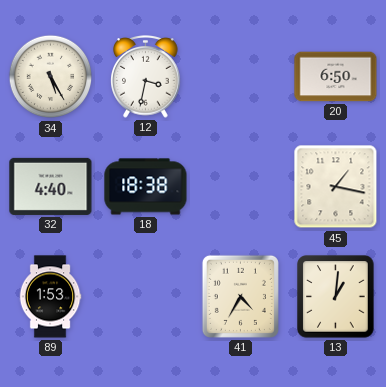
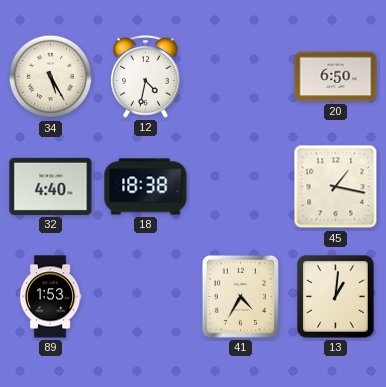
12: 3:32 -> 4:32 (146, 77)
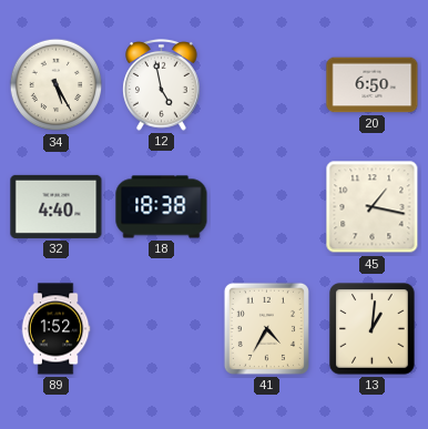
12: 4:32 -> 4:58 (162, 85)
89: 1:53 -> 1:52 (55, 329)
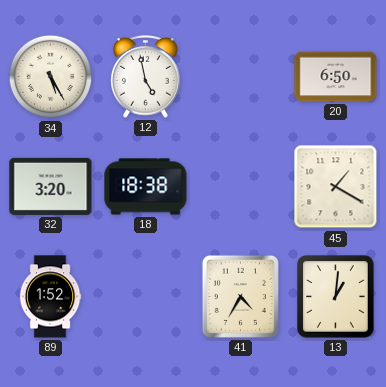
32: 4:40 -> 3:20 (51, 186)
45: 1:17 -> 1:20 (336, 187)
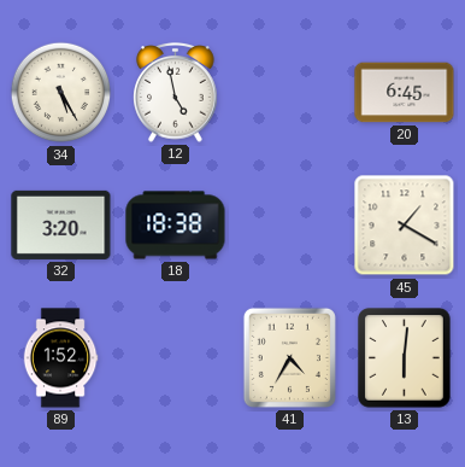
20: 6:50 -> 6:45 (405, 93)
13: 1:01 -> 6:01 (405, 358)
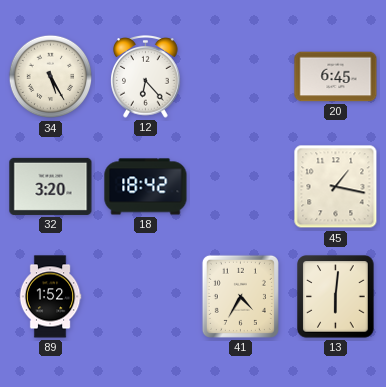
12: 4:58 -> 6:23 (146, 77)
18: 18:38 -> 18:42 (146, 187)
45: 1:20 -> 1:17 (336, 187)
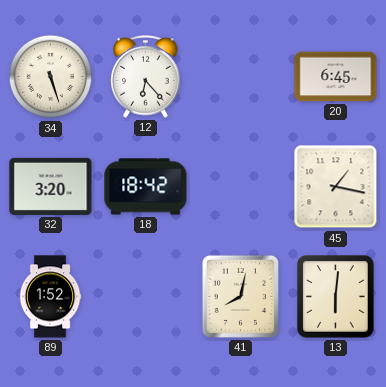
34: 5:25 -> 5:27 (51, 77)
41: 4:35 -> 8:02 (240, 296)
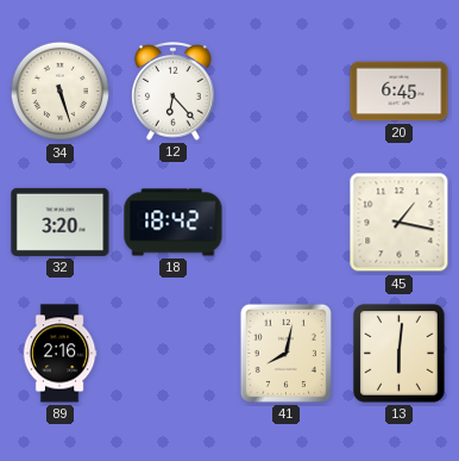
89: 1:52 -> 2:16 (59, 354)
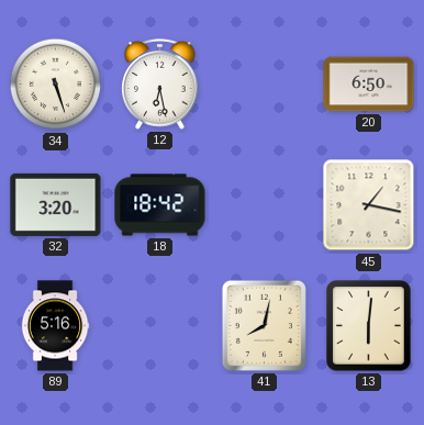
12: 6:23 -> 6:28 (160, 85)
20: 6:45 -> 6:50 (369, 85)
89: 2:16 -> 5:16 (55, 326)
